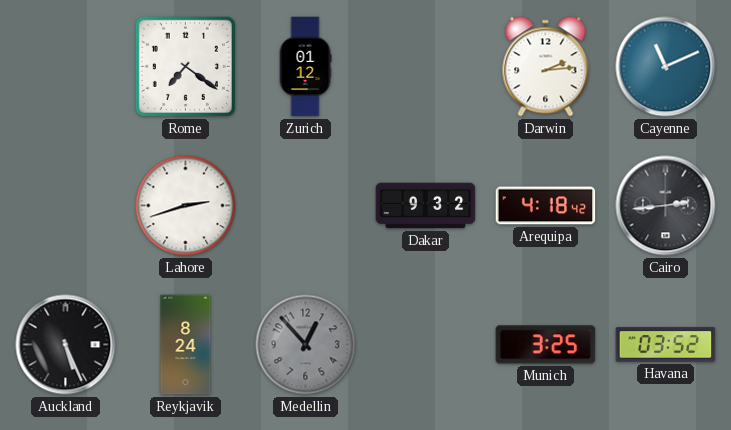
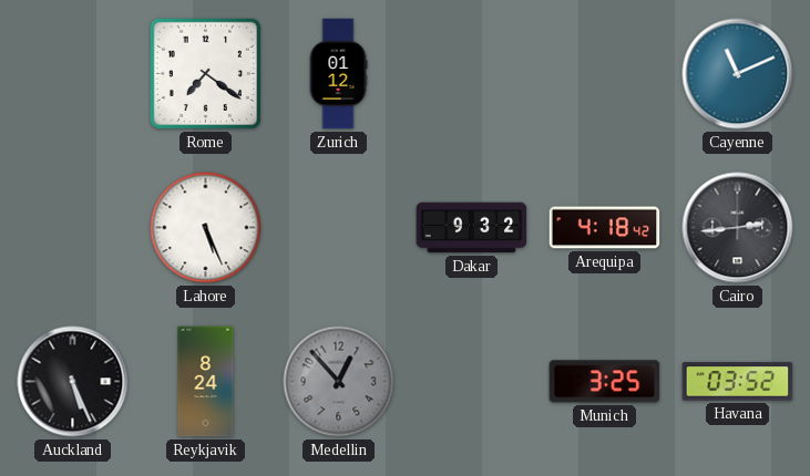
Darwin: 2:14 -> none (546, 67)
Lahore: 2:42 -> 5:26 (206, 228)
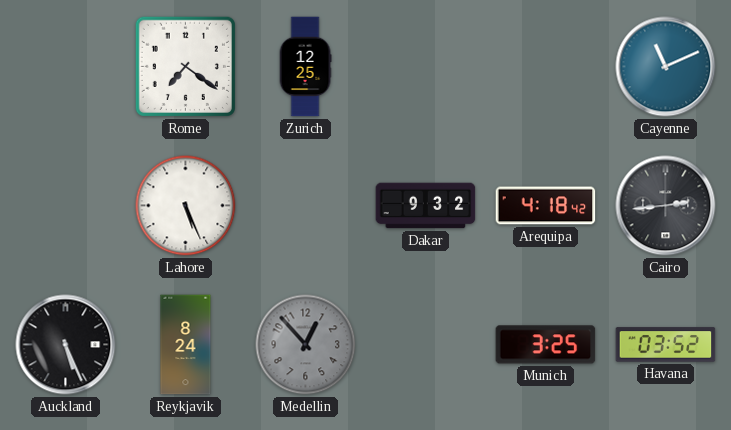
Zurich: 01:12 -> 12:25 (305, 67)
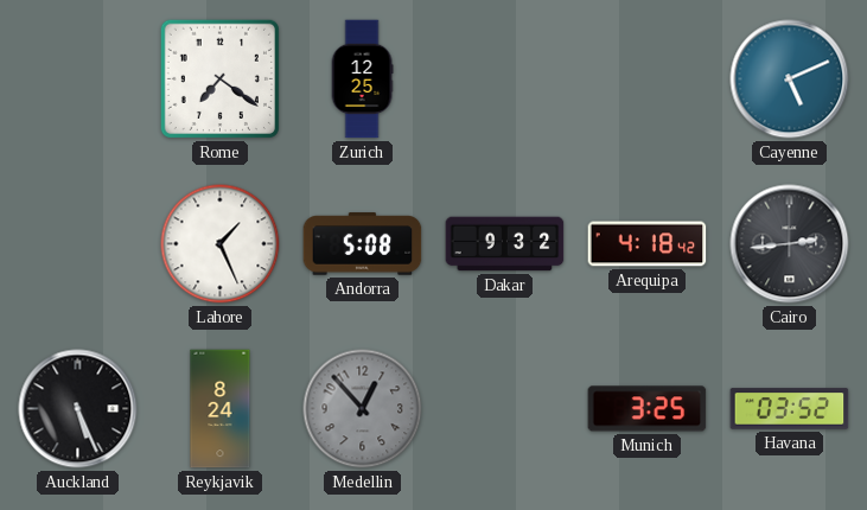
Cayenne: 11:11 -> 5:11 (790, 79)
Lahore: 5:26 -> 1:26 (221, 244)
Andorra: none -> 5:08 (363, 244)
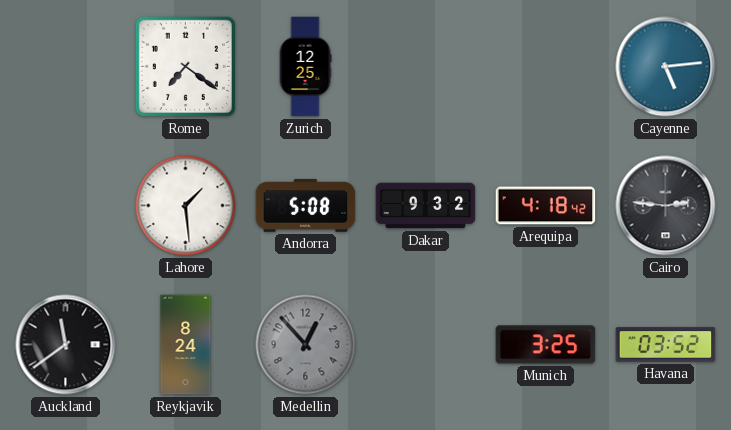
Cayenne: 5:11 -> 5:14 (666, 67)
Lahore: 1:26 -> 1:29 (186, 206)
Cairo: 2:44 -> 2:46 (666, 206)
Auckland: 5:26 -> 11:39 (66, 345)
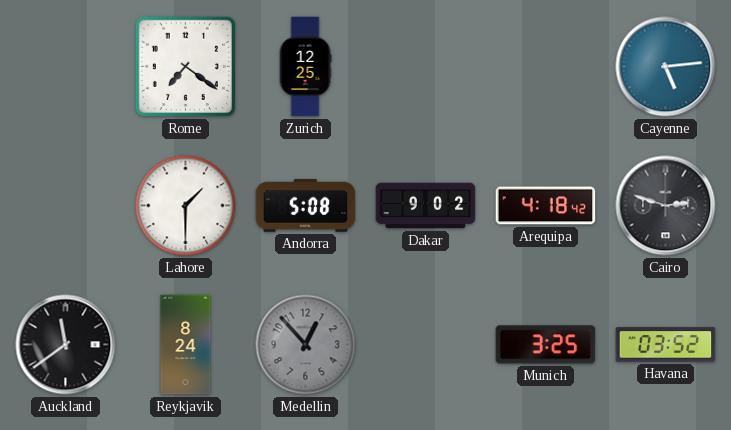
Lahore: 1:29 -> 1:30 (186, 206)
Dakar: 9:32 -> 9:02 (426, 206)
Cairo: 2:46 -> 2:48 (666, 206)
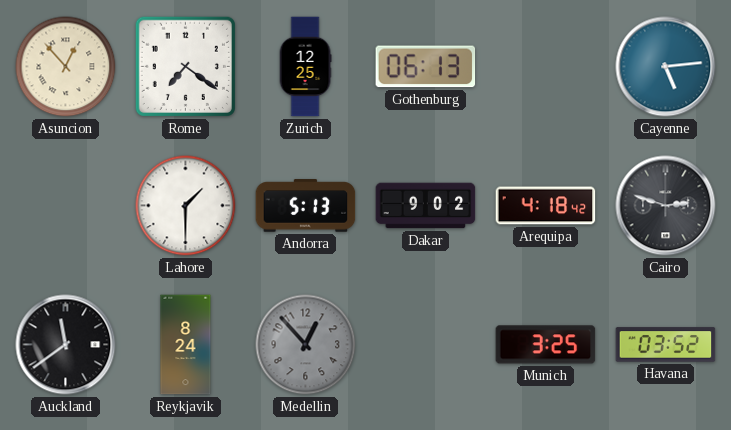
Asuncion: none -> 12:53 (66, 67)
Gothenburg: none -> 06:13 (426, 67)
Andorra: 5:08 -> 5:13 (306, 206)
